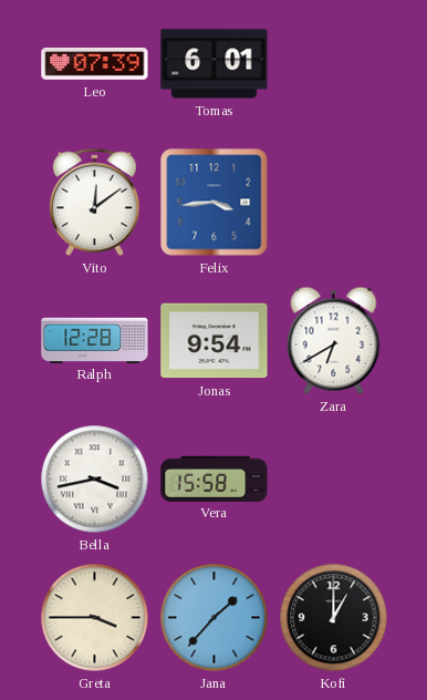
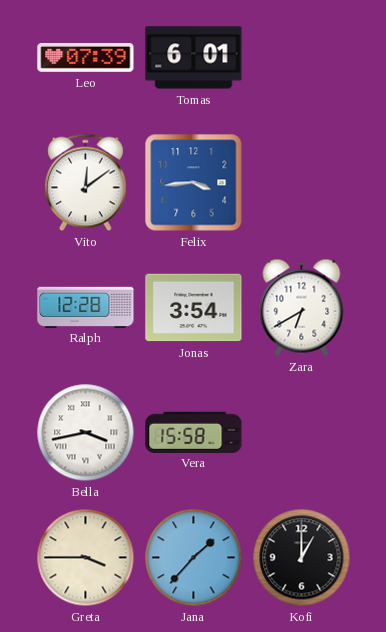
Jonas: 9:54 -> 3:54 (194, 308)
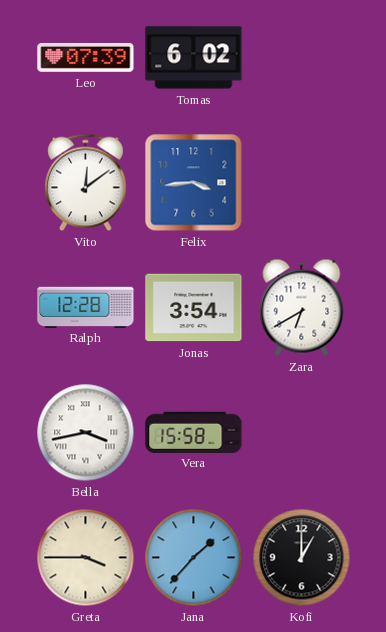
Tomas: 6:01 -> 6:02 (194, 58)
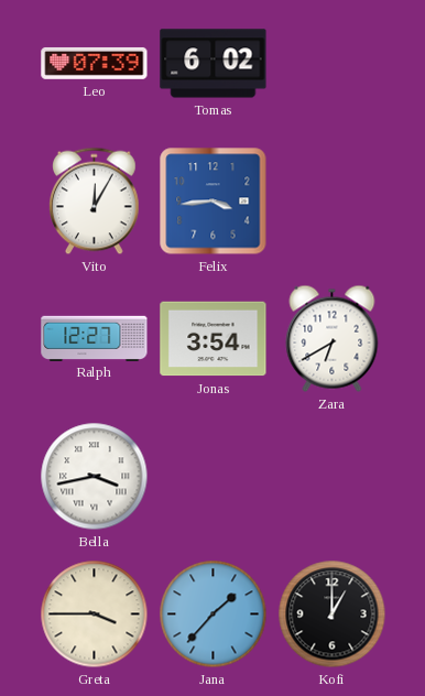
Vito: 12:09 -> 12:05 (95, 202)
Ralph: 12:28 -> 12:27 (95, 338)
Vera: 15:58 -> none (194, 432)
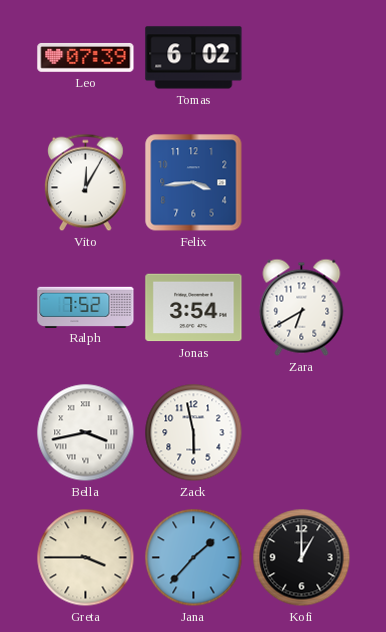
Ralph: 12:27 -> 7:52 (86, 307)
Zack: none -> 5:58 (194, 433)
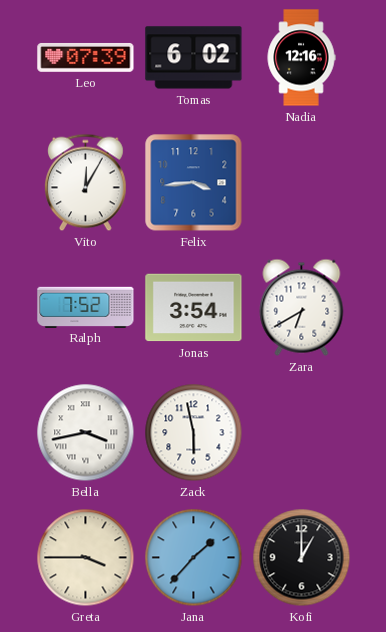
Nadia: none -> 12:16 (301, 58)
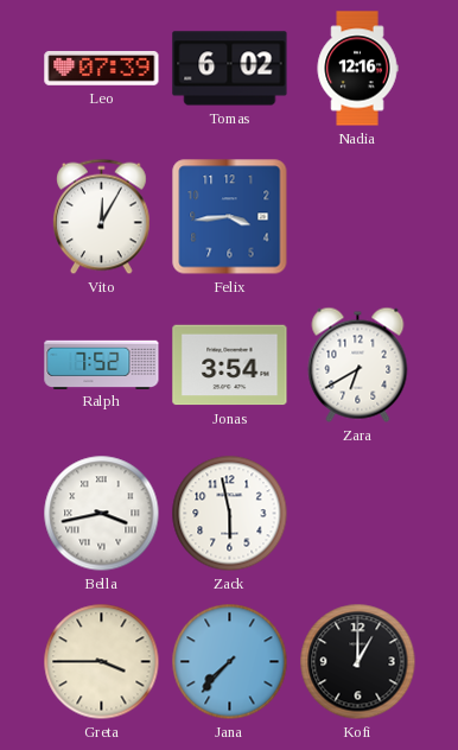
Jana: 1:37 -> 7:37 (230, 662)
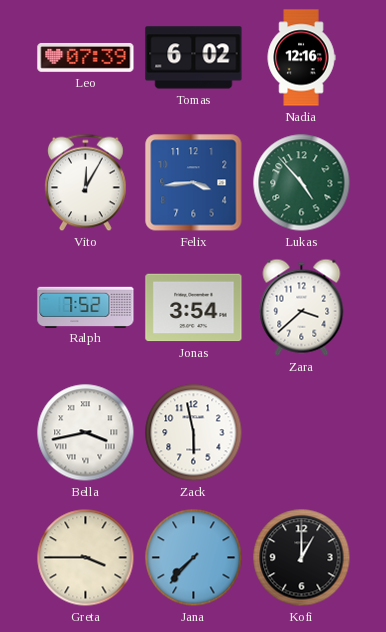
Lukas: none -> 4:53 (302, 183)
Zara: 6:40 -> 3:38 (302, 307)
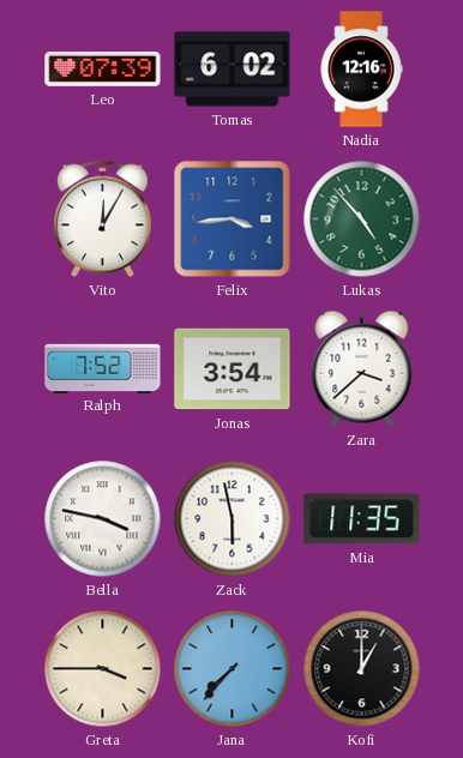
Bella: 3:43 -> 3:47 (103, 519)
Mia: none -> 11:35 (362, 519)
